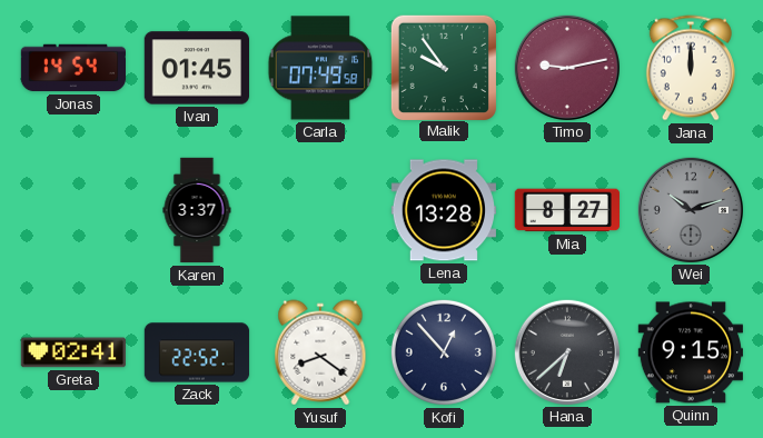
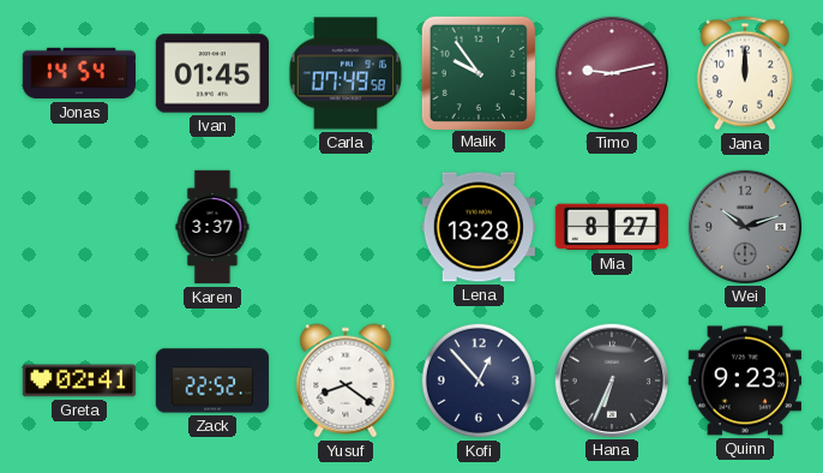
Hana: 6:38 -> 6:34 (611, 379)
Quinn: 9:15 -> 9:23 (744, 381)
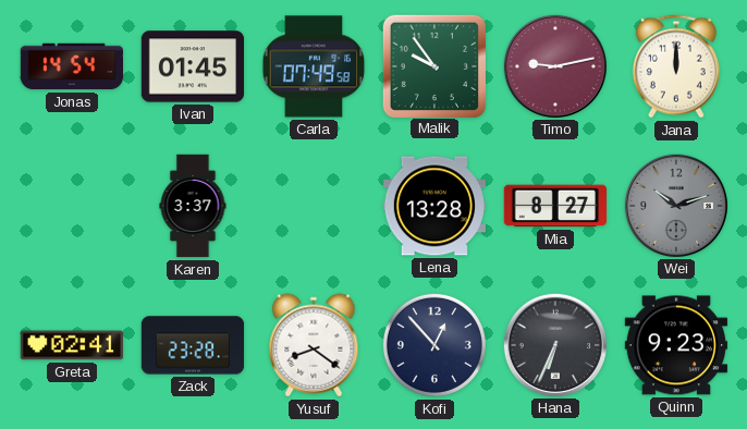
Zack: 22:52 -> 23:28 (193, 345)
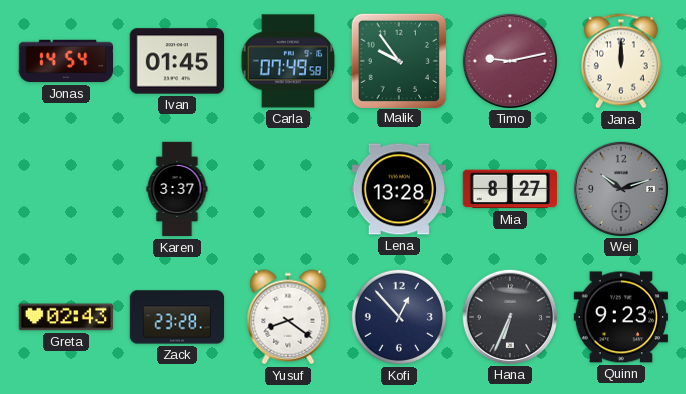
Greta: 02:41 -> 02:43 (66, 317)
